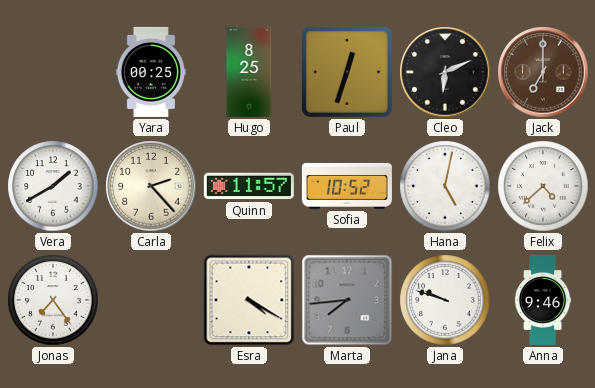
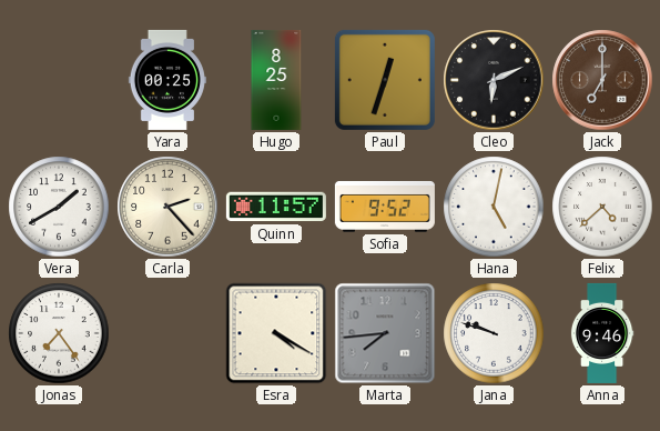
Sofia: 10:52 -> 9:52 (385, 207)
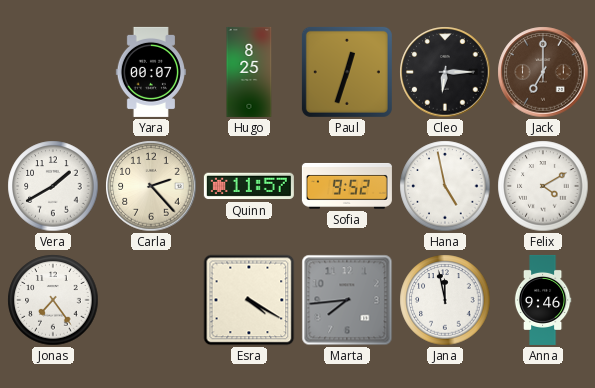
Yara: 00:25 -> 00:07 (151, 72)
Cleo: 6:11 -> 6:15 (445, 72)
Hana: 5:02 -> 4:58 (445, 186)
Felix: 4:38 -> 4:10 (543, 186)
Jana: 9:48 -> 11:58 (445, 300)
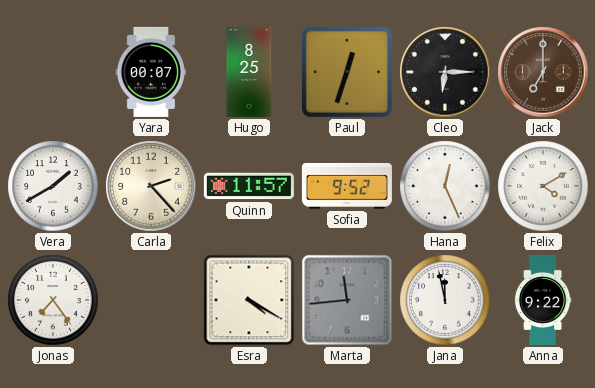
Hana: 4:58 -> 12:26 (445, 186)
Marta: 7:44 -> 11:44 (347, 300)
Anna: 9:46 -> 9:22 (543, 300)
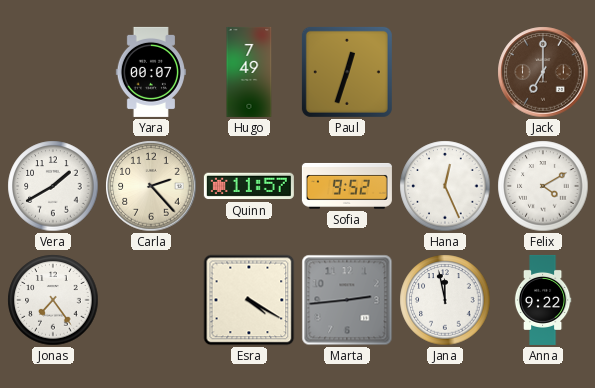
Hugo: 8:25 -> 7:49 (249, 72)
Cleo: 6:15 -> none (445, 72)
Marta: 11:44 -> 2:44 (347, 300)
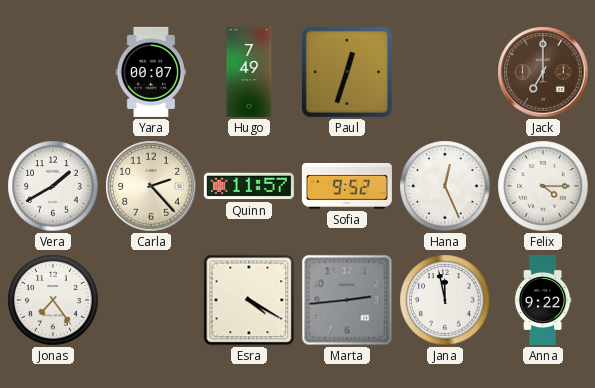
Felix: 4:10 -> 4:15 (543, 186)
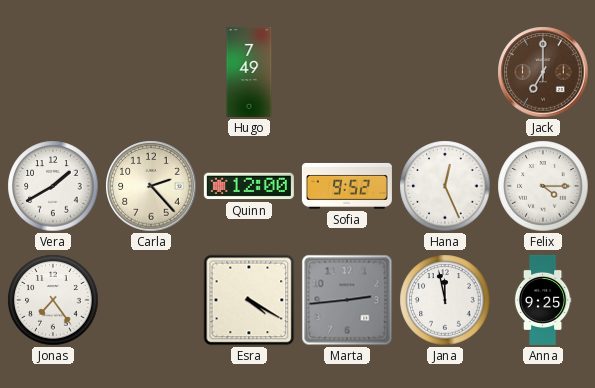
Yara: 00:07 -> none (151, 72)
Paul: 12:33 -> none (347, 72)
Quinn: 11:57 -> 12:00 (249, 186)
Anna: 9:22 -> 9:25 (543, 300)
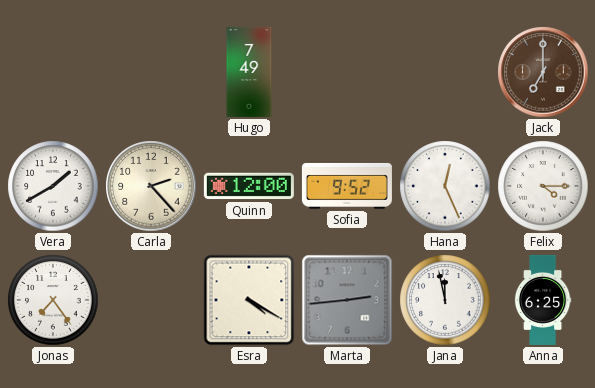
Anna: 9:25 -> 6:25 (543, 300)
